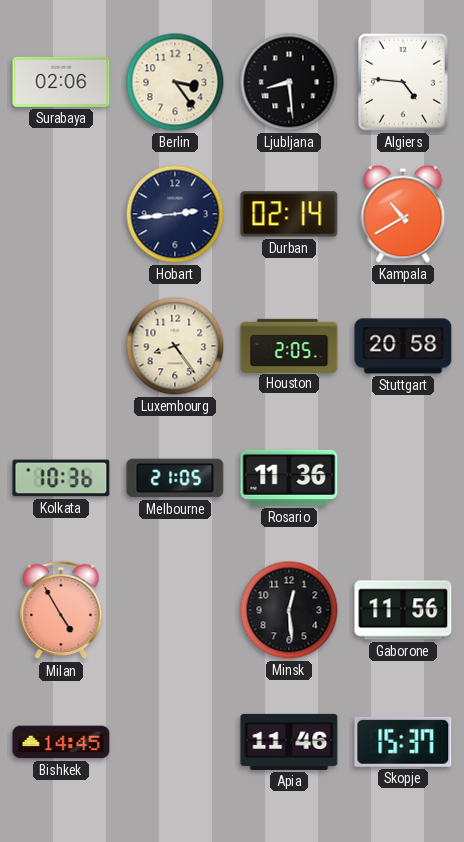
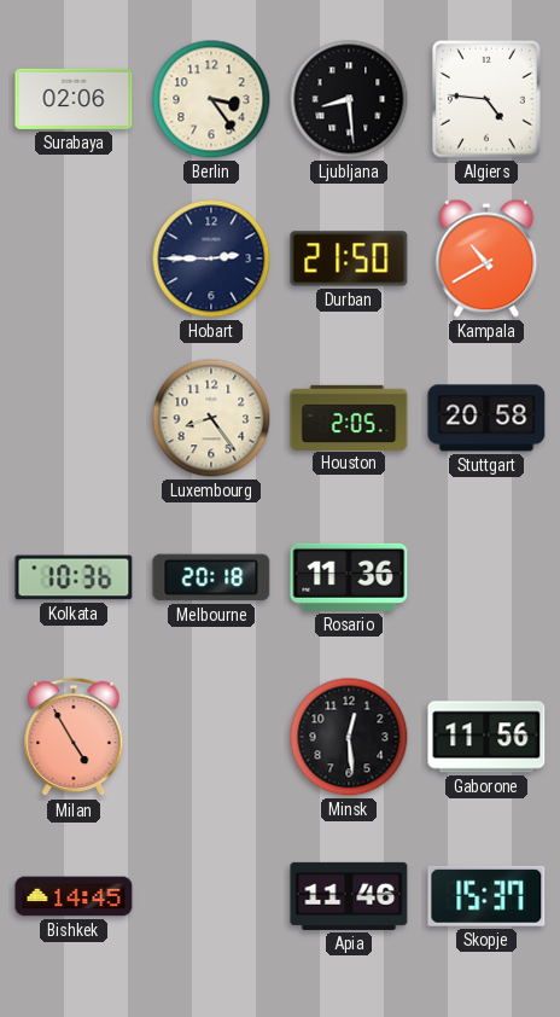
Hobart: 2:44 -> 2:45 (211, 258)
Durban: 02:14 -> 21:50 (349, 258)
Melbourne: 21:05 -> 20:18 (211, 577)
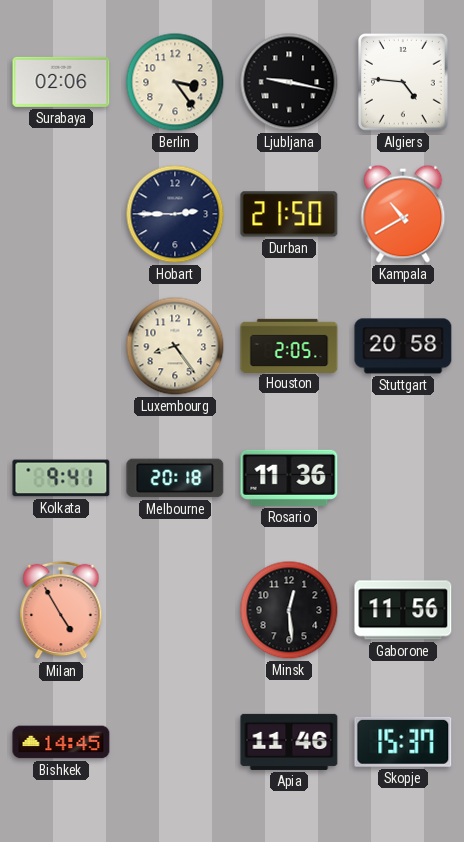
Ljubljana: 8:29 -> 9:17 (289, 82)
Kolkata: 10:36 -> 9:41 (61, 478)
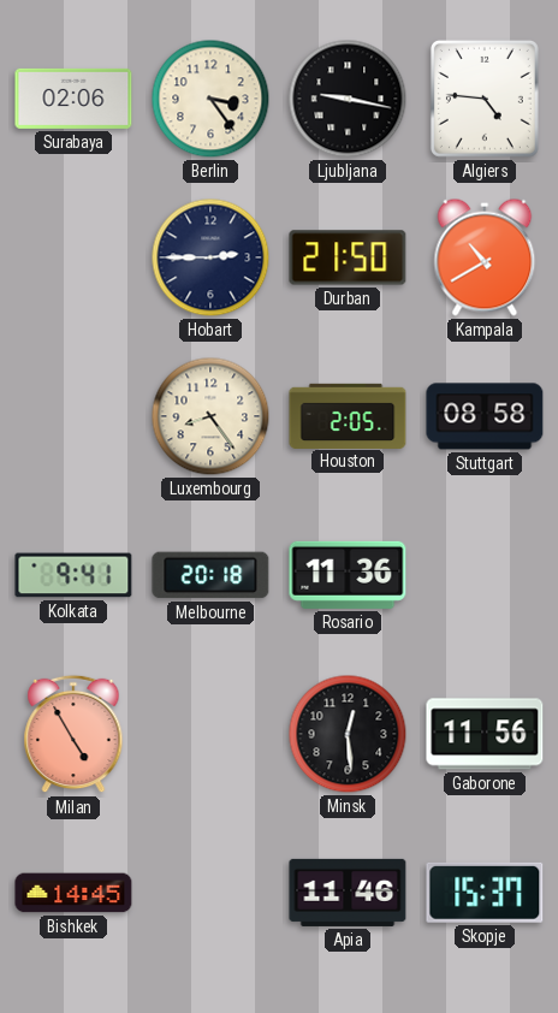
Stuttgart: 20:58 -> 08:58 (485, 416)
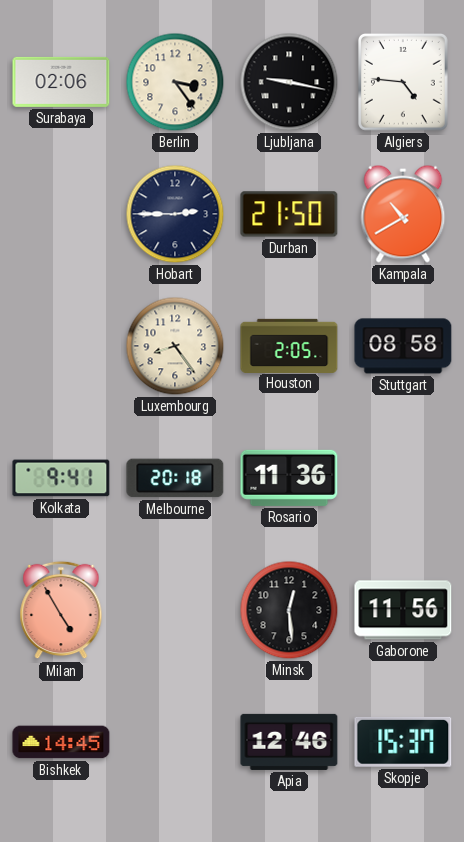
Apia: 11:46 -> 12:46 (289, 742)
